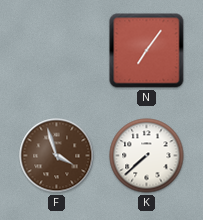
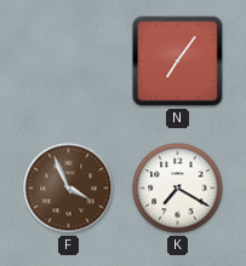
F: 3:57 -> 3:56 (69, 189)
K: 7:38 -> 7:20 (178, 189)
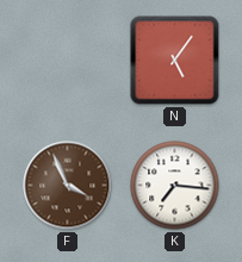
N: 7:06 -> 5:06 (175, 61)
K: 7:20 -> 7:16 (175, 186)
